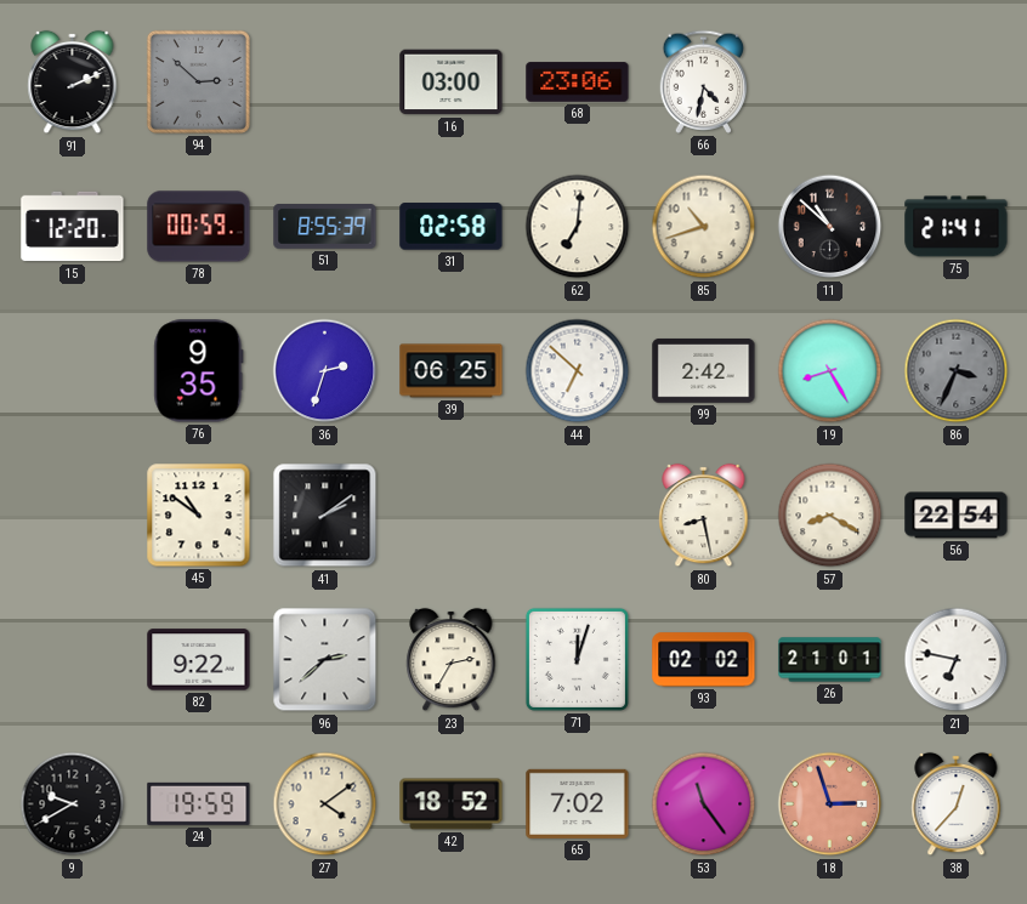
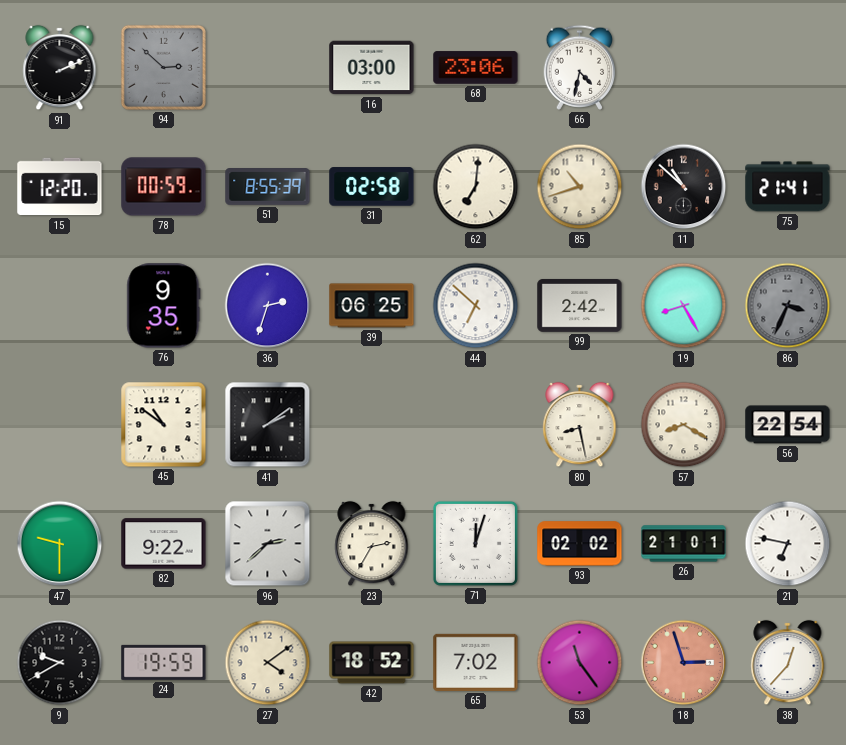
47: none -> 9:30 (60, 544)
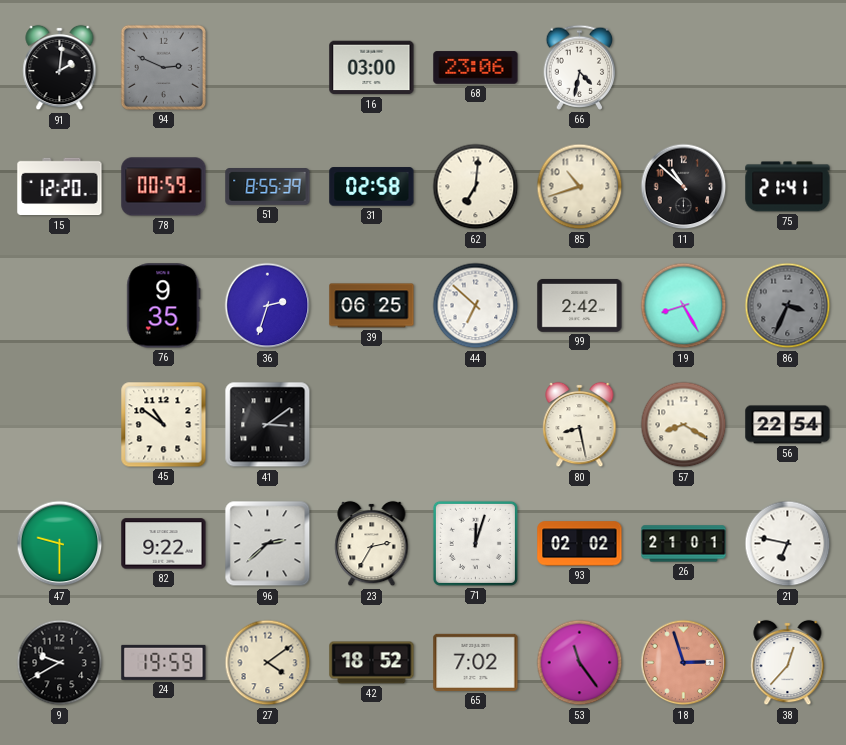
91: 2:11 -> 2:01 (60, 68)
94: 2:52 -> 2:49 (163, 67)
41: 2:09 -> 3:09 (268, 425)
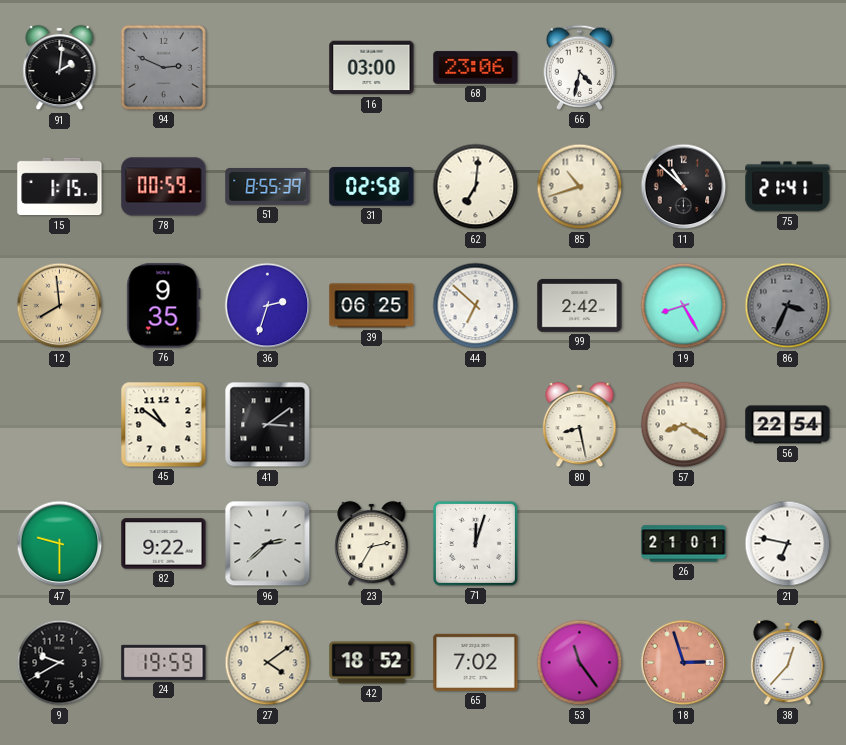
15: 12:20 -> 1:15 (60, 187)
12: none -> 7:59 (60, 306)
93: 02:02 -> none (580, 544)
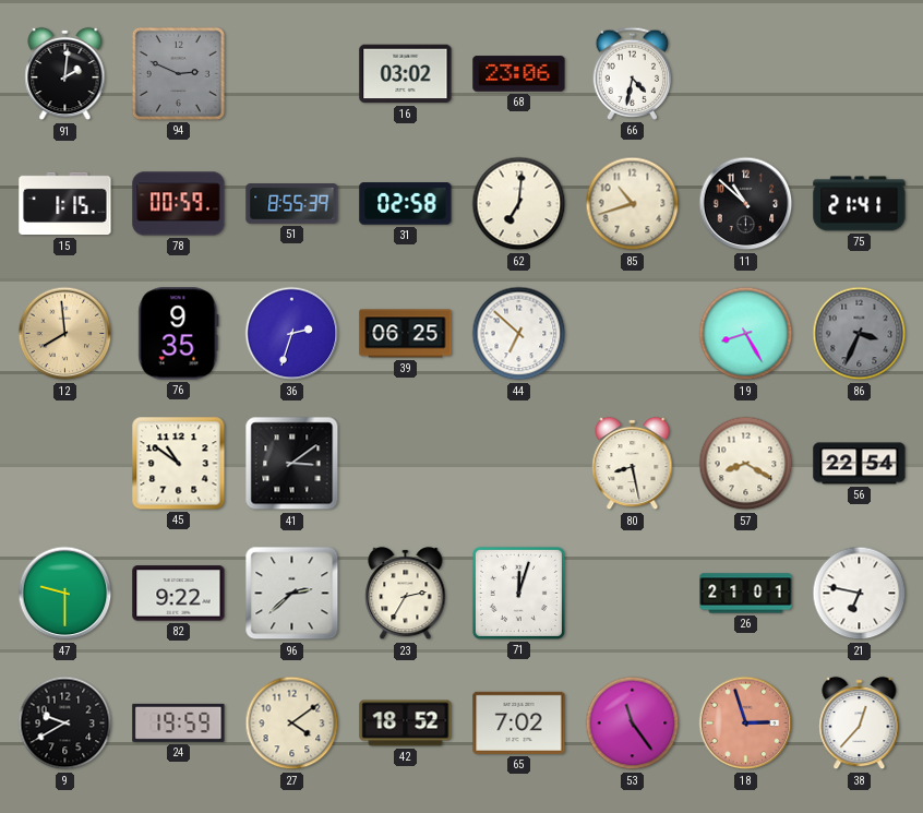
16: 03:00 -> 03:02 (406, 74)
99: 2:42 -> none (580, 305)
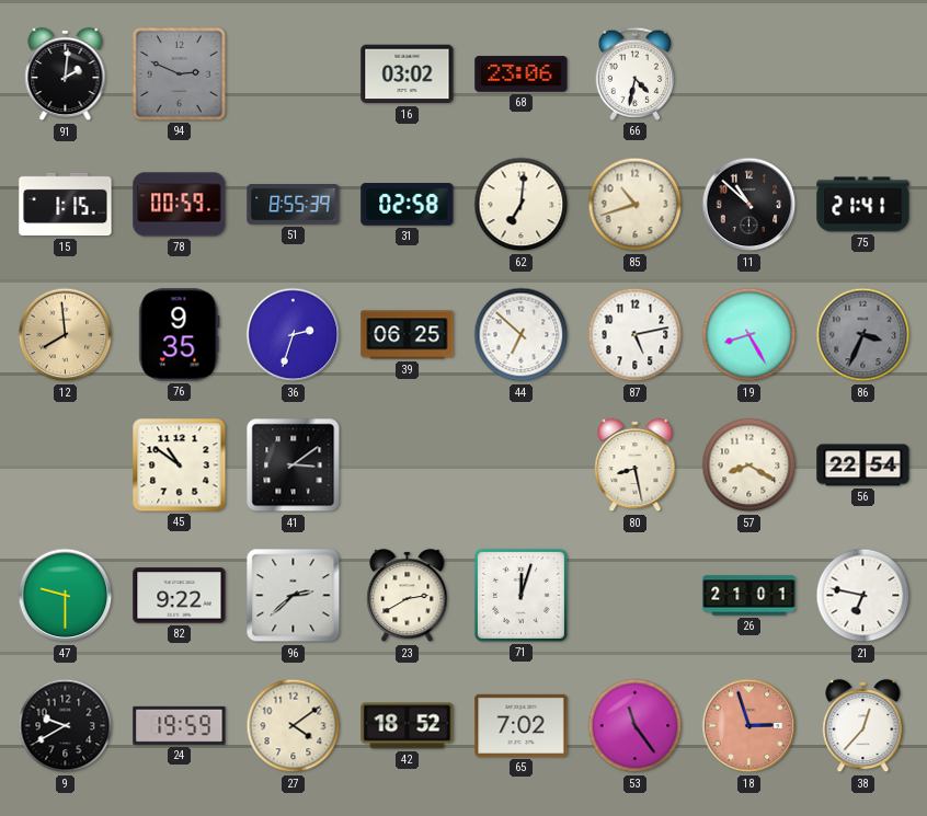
87: none -> 5:13 (636, 335)
23: 2:35 -> 2:40 (408, 596)
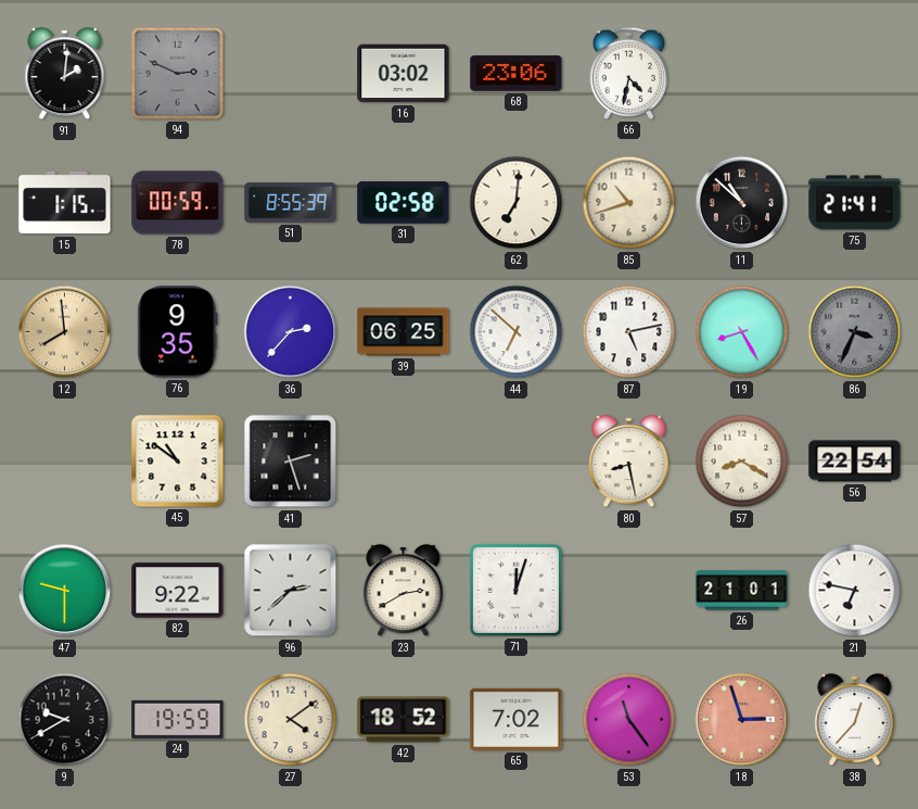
36: 2:33 -> 2:37 (291, 332)
41: 3:09 -> 2:27 (291, 462)
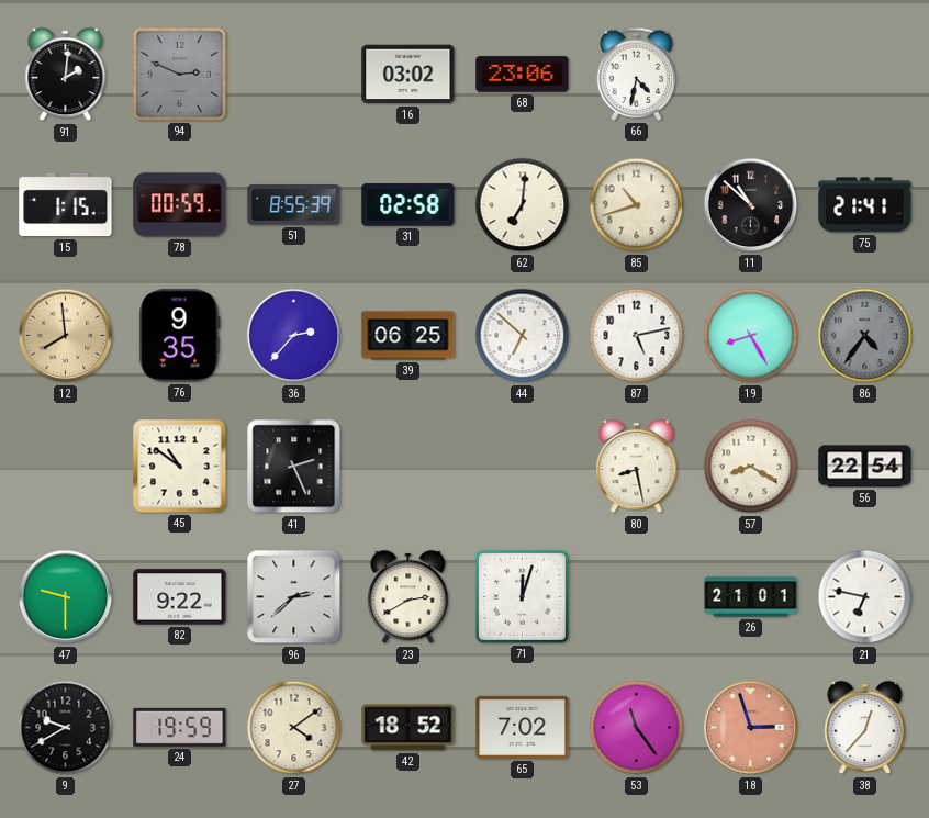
86: 3:34 -> 4:36 (865, 336)
41: 2:27 -> 2:26 (294, 467)
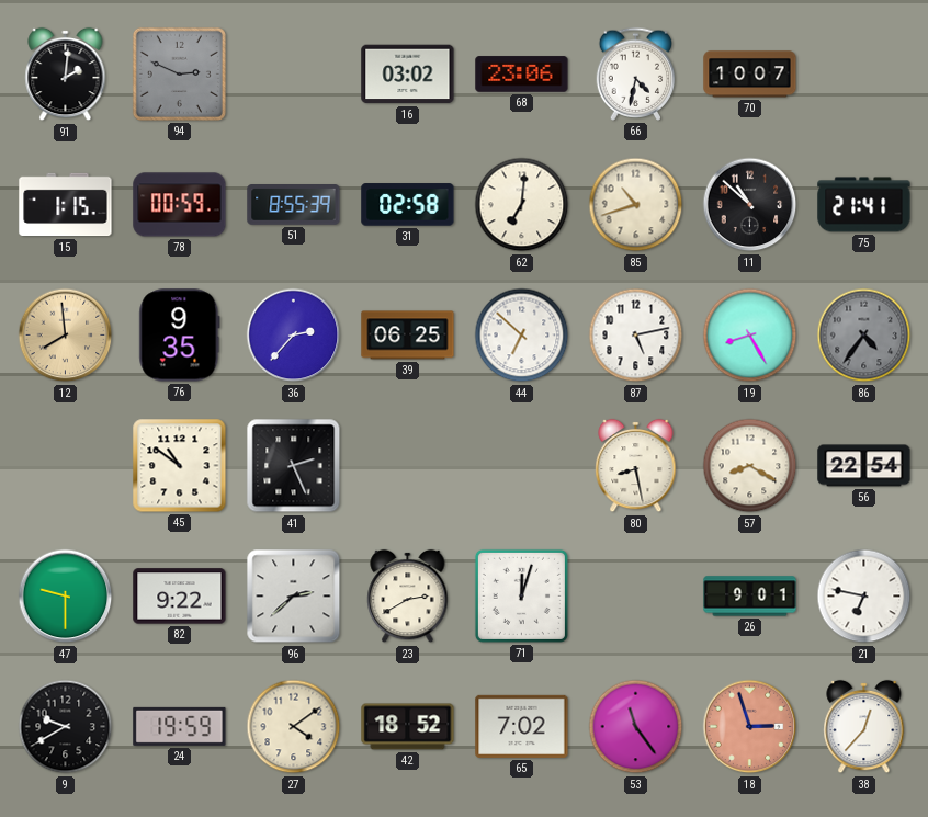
70: none -> 10:07 (750, 75)
26: 21:01 -> 9:01 (750, 597)
